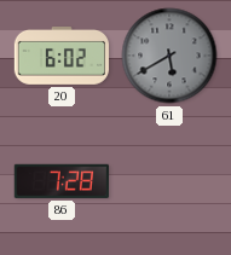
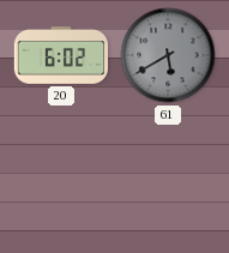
86: 7:28 -> none (60, 181)
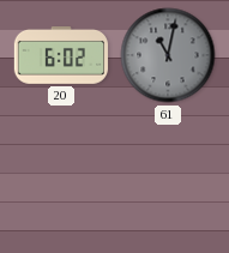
61: 5:40 -> 11:02 (168, 55)
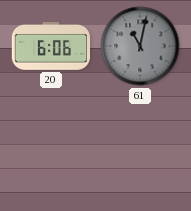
20: 6:02 -> 6:06 (51, 47)
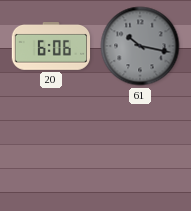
61: 11:02 -> 10:17 (140, 46)
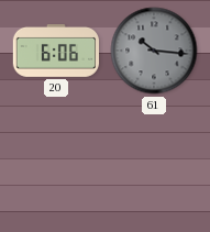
61: 10:17 -> 10:16 (154, 51)
